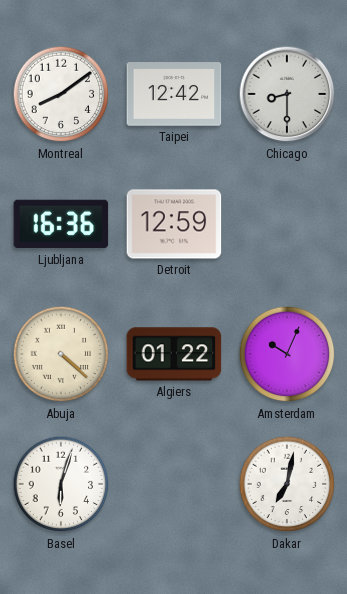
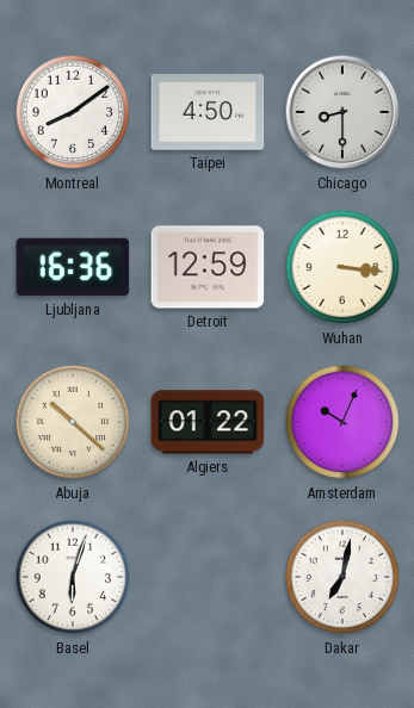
Taipei: 12:42 -> 4:50 (208, 112)
Wuhan: none -> 3:16 (342, 267)
Abuja: 4:22 -> 10:22 (73, 422)
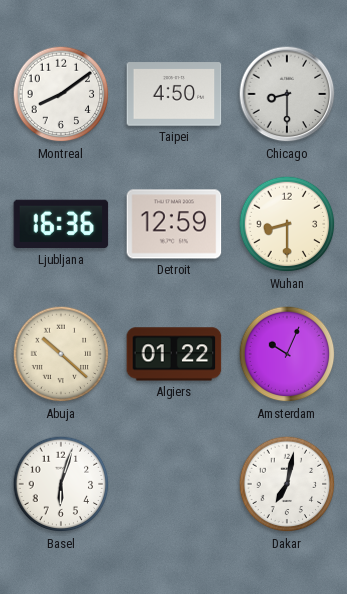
Wuhan: 3:16 -> 8:30 (287, 224)
